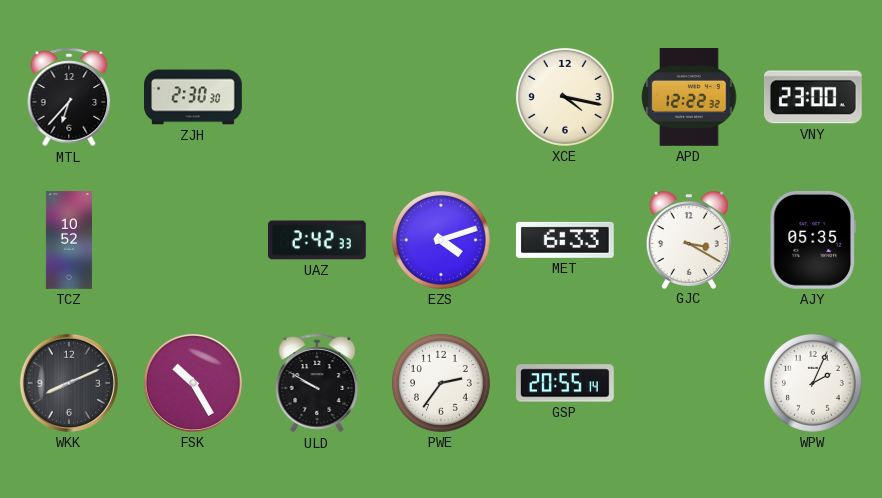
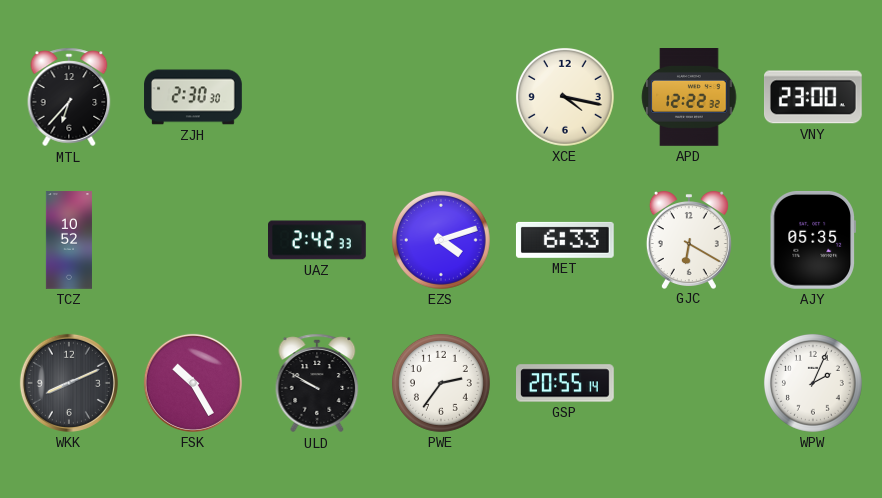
GJC: 3:20 -> 6:20 (689, 240)
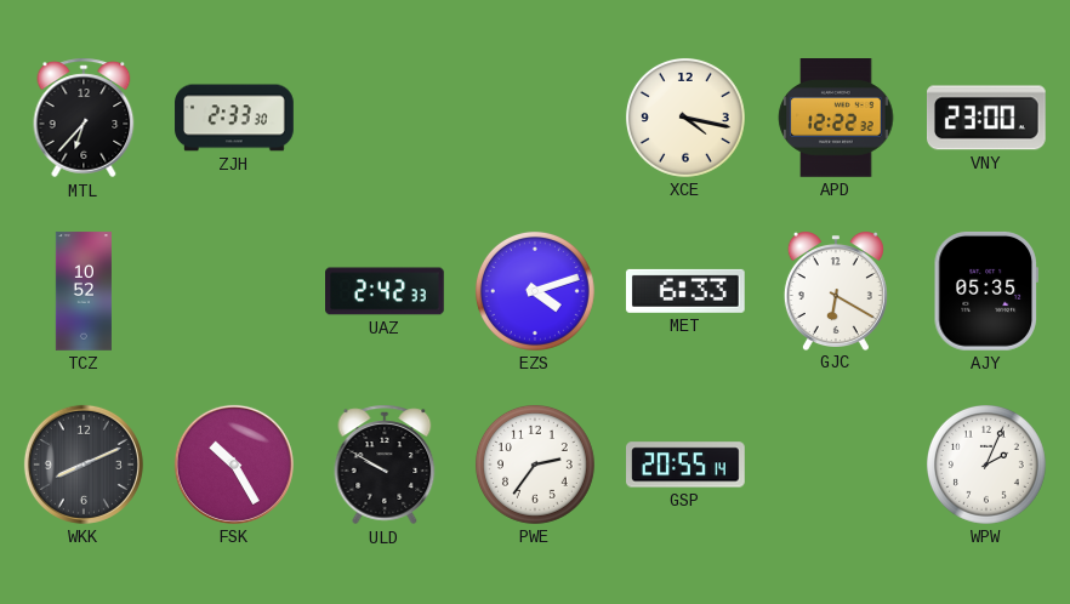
ZJH: 2:30 -> 2:33 (234, 118)
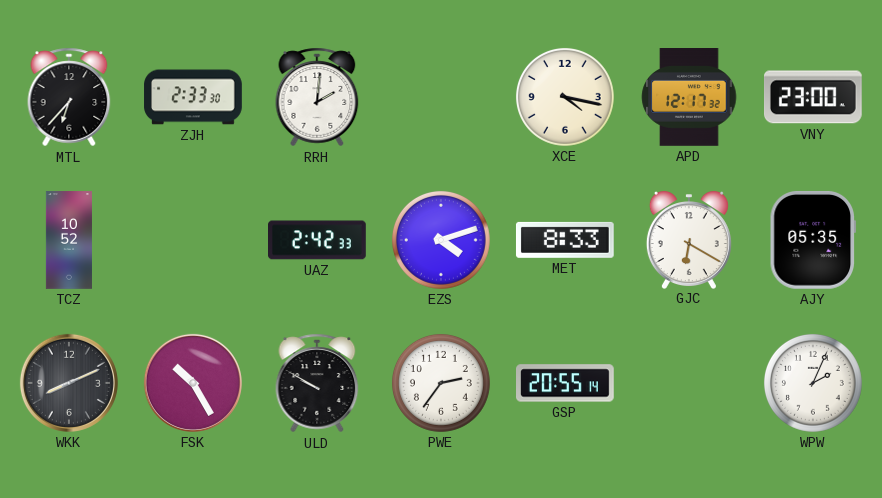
RRH: none -> 2:01 (317, 97)
APD: 12:22 -> 12:17 (689, 98)
MET: 6:33 -> 8:33 (565, 240)
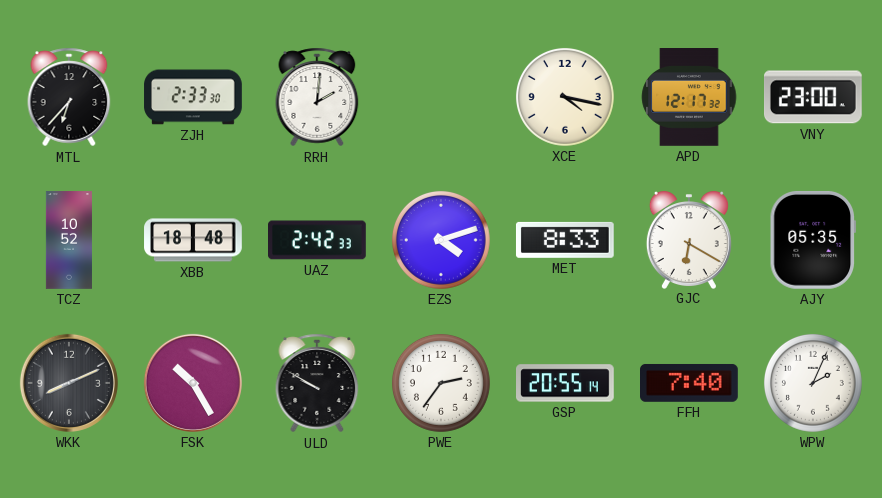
XBB: none -> 18:48 (193, 240)
FFH: none -> 7:40 (690, 383)
